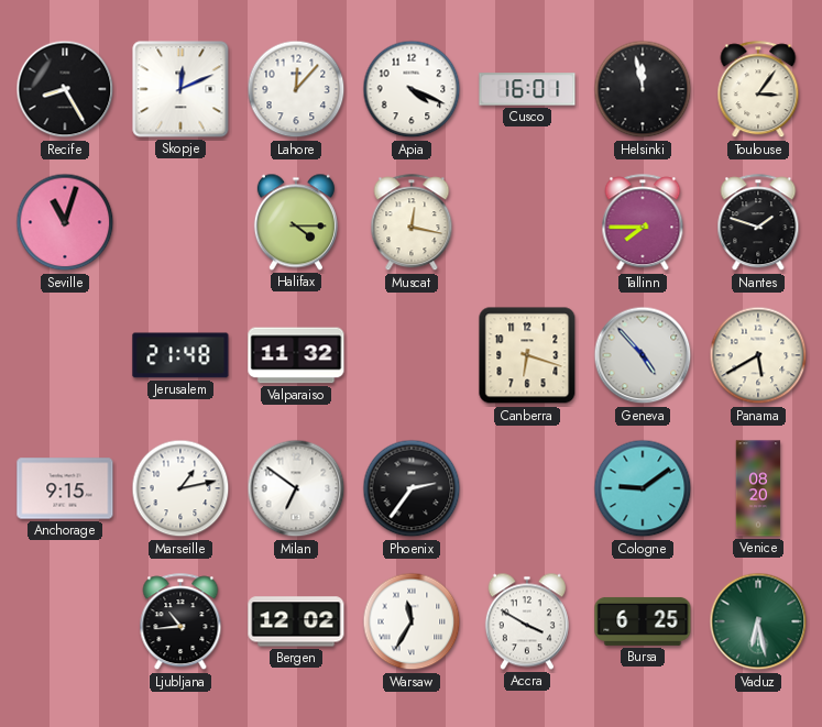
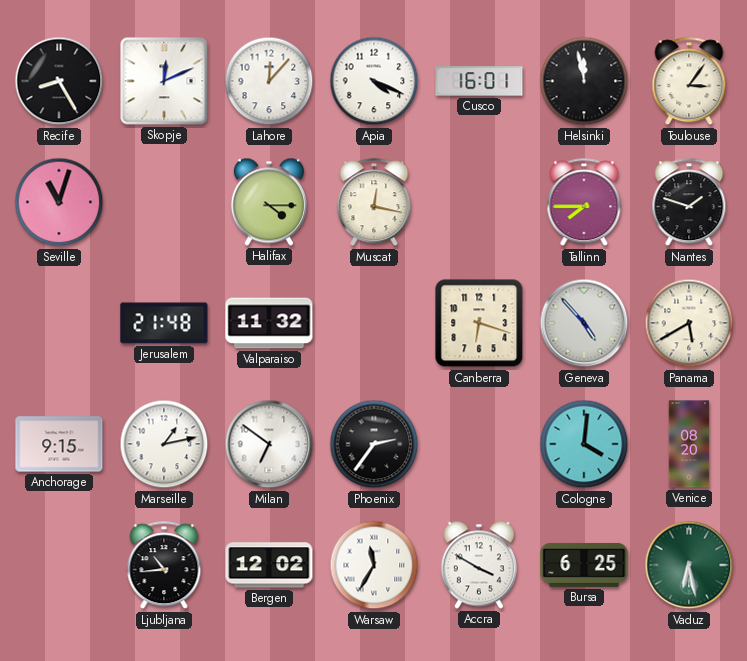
Cologne: 9:09 -> 4:01 (584, 444)
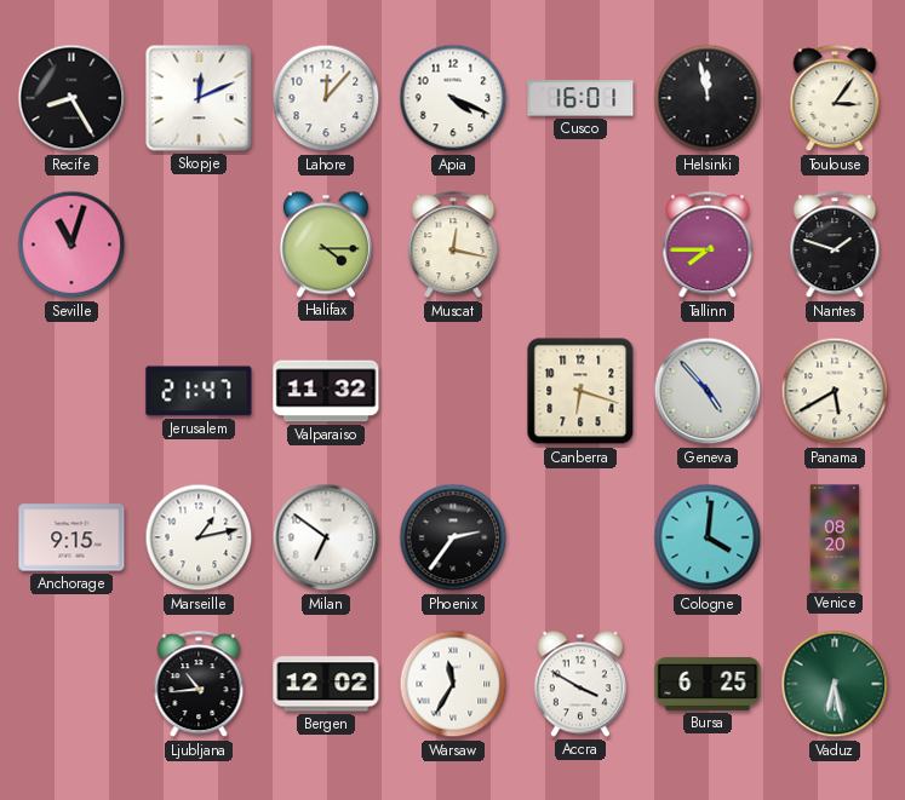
Jerusalem: 21:48 -> 21:47 (199, 391)
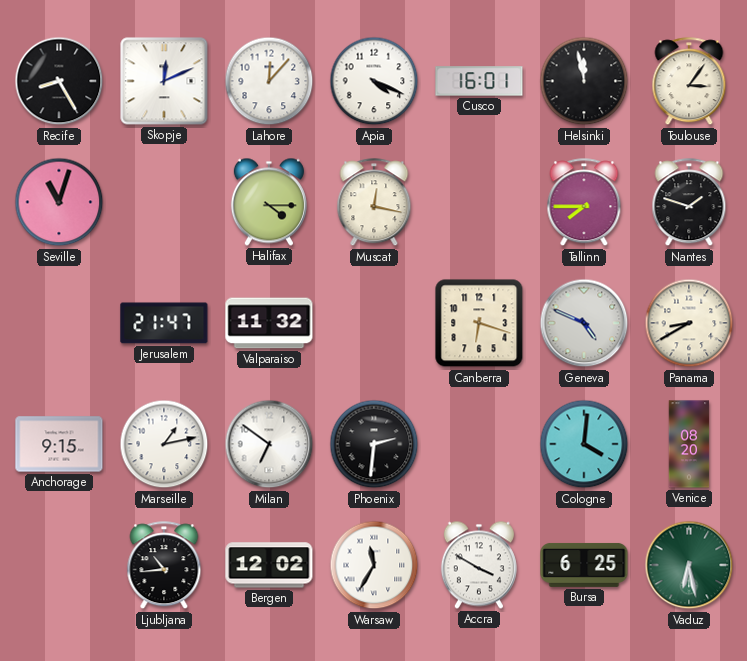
Geneva: 4:53 -> 4:49 (584, 323)
Panama: 5:40 -> 8:40 (689, 323)
Phoenix: 2:36 -> 2:31 (374, 444)
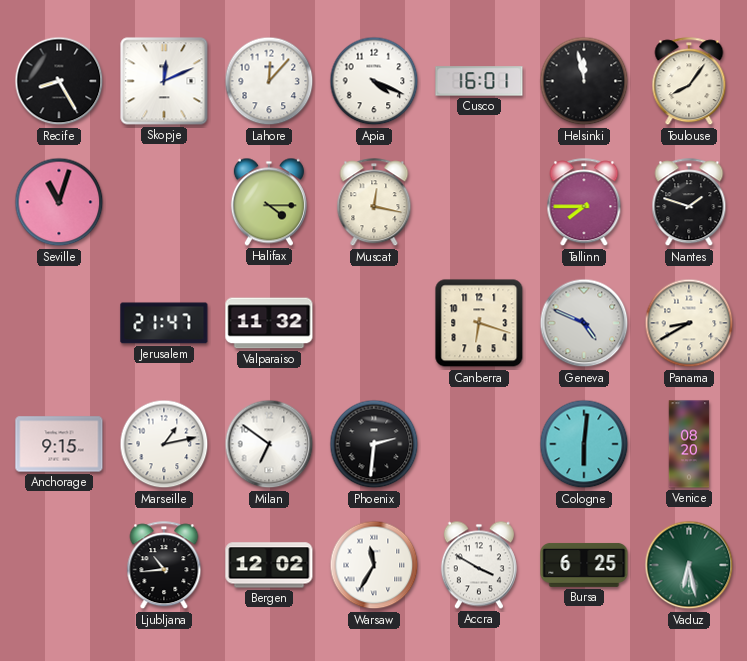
Toulouse: 3:06 -> 8:06 (689, 82)
Cologne: 4:01 -> 6:01 (584, 444)
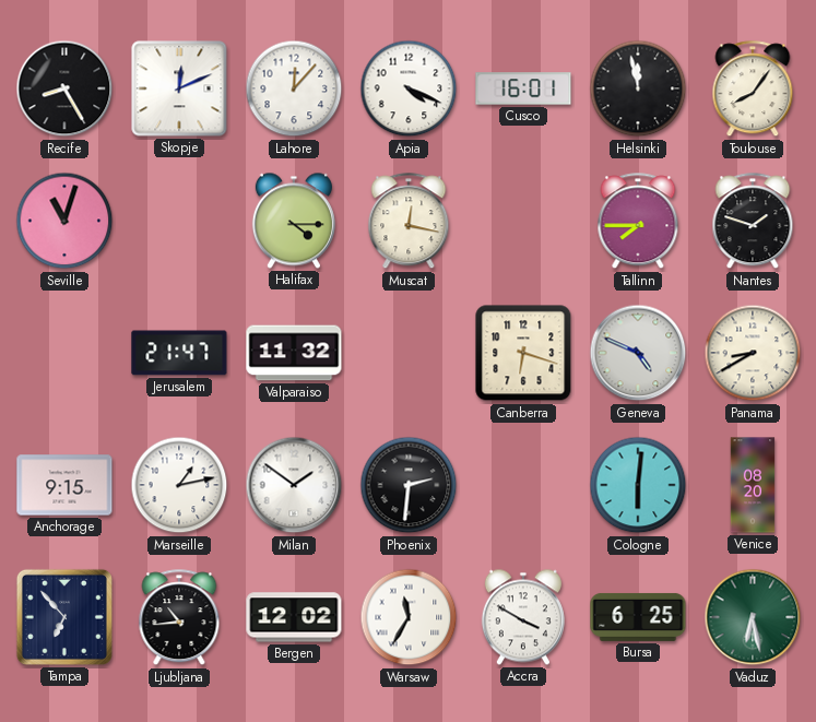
Milan: 6:51 -> 1:51 (294, 485)
Tampa: none -> 6:53 (64, 617)
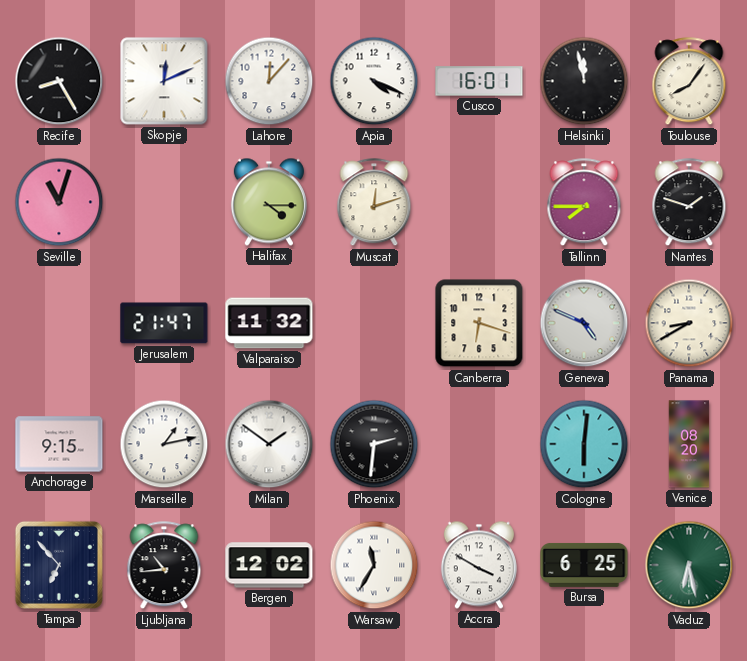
Muscat: 12:17 -> 12:12 (374, 203)
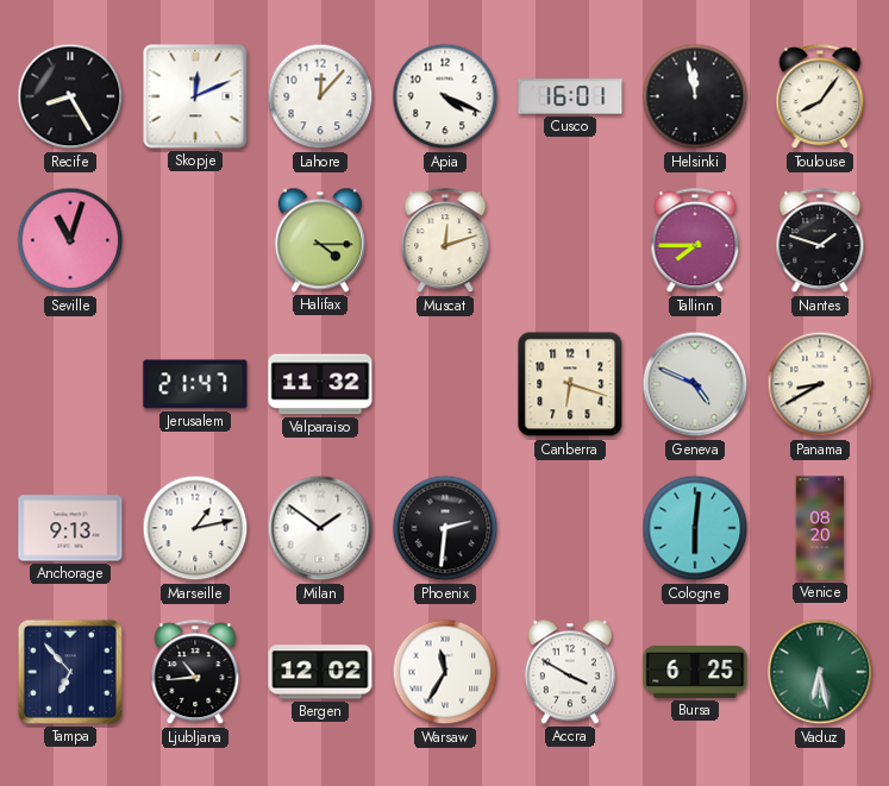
Anchorage: 9:15 -> 9:13 (70, 528)
